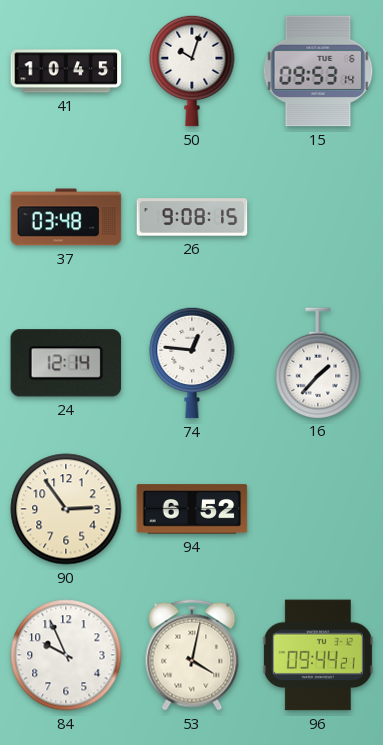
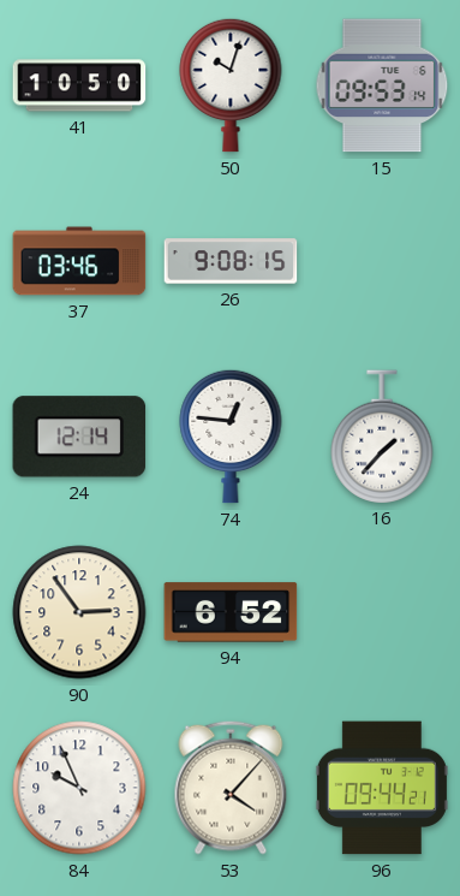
41: 10:45 -> 10:50 (79, 85)
37: 03:48 -> 03:46 (79, 261)
53: 4:02 -> 4:07 (231, 788)
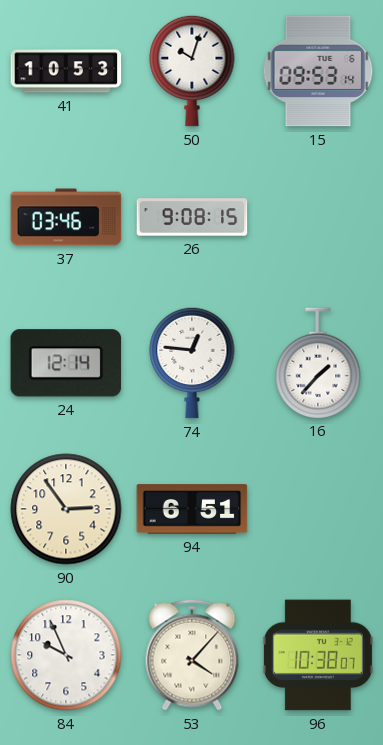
41: 10:50 -> 10:53 (66, 71)
94: 6:52 -> 6:51 (192, 509)
96: 09:44 -> 10:38 (318, 655)
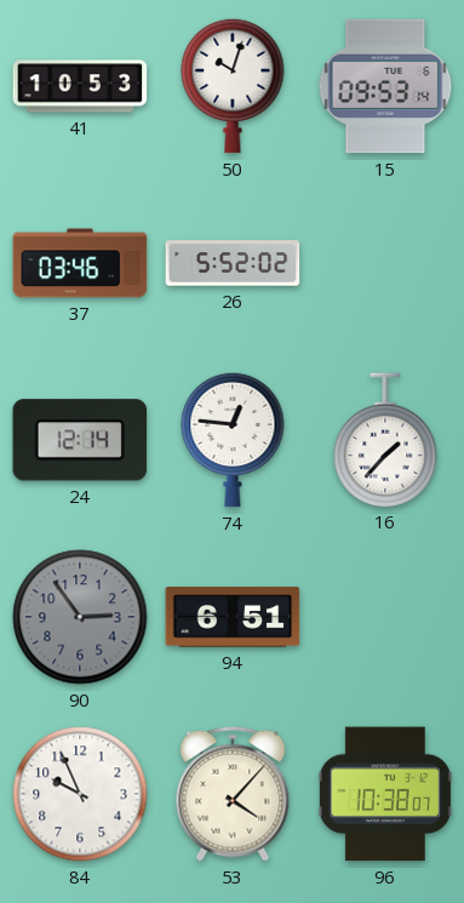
26: 9:08 -> 5:52 (233, 263)
90 dial: cream -> grey (80, 617)
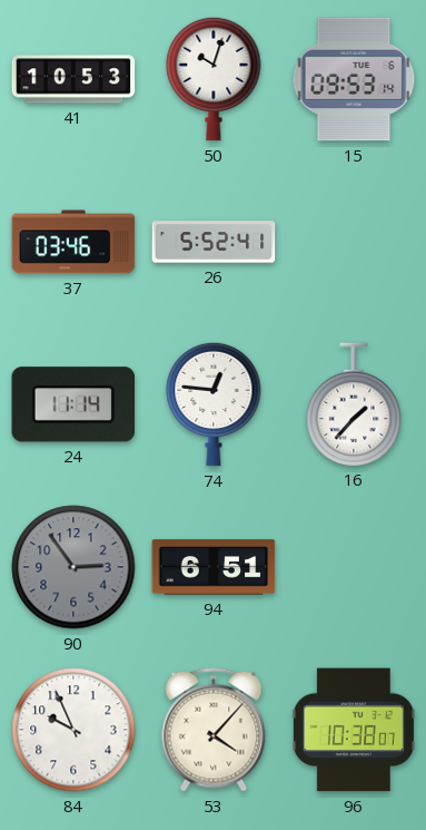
26: 5:52:02 -> 5:52:41 (214, 242)
24: 12:14 -> 11:14 (73, 404)
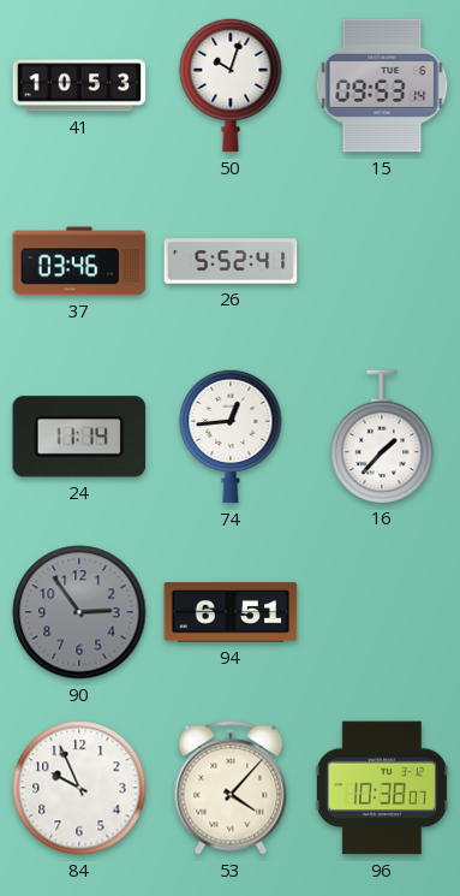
74: 12:46 -> 12:44 (231, 437)
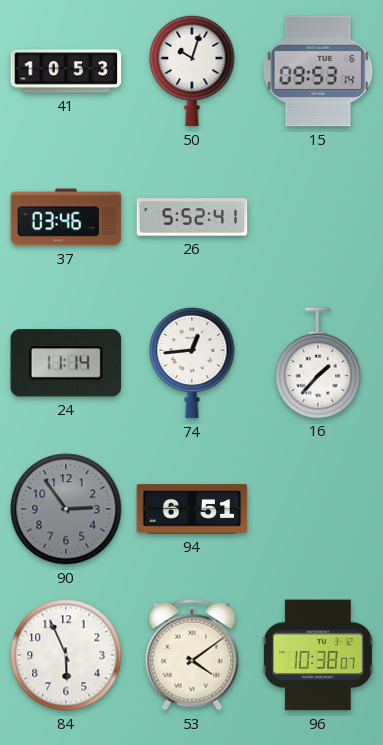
84: 9:56 -> 5:56 (66, 655)
53: 4:07 -> 4:09 (192, 655)
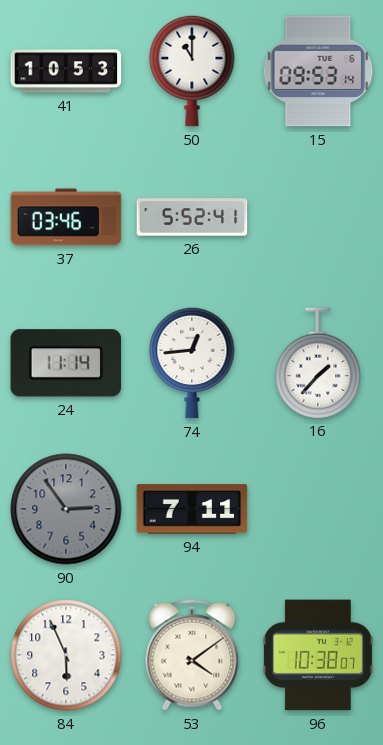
50: 10:03 -> 11:00 (192, 71)
94: 6:51 -> 7:11 (192, 509)
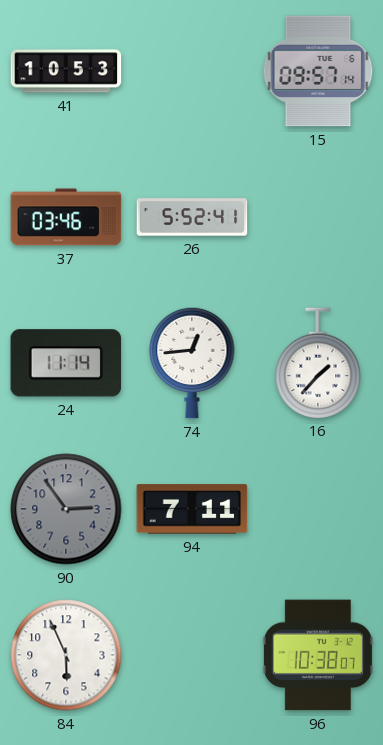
50: 11:00 -> none (192, 71)
15: 09:53 -> 09:57 (318, 71)
53: 4:09 -> none (192, 655)
